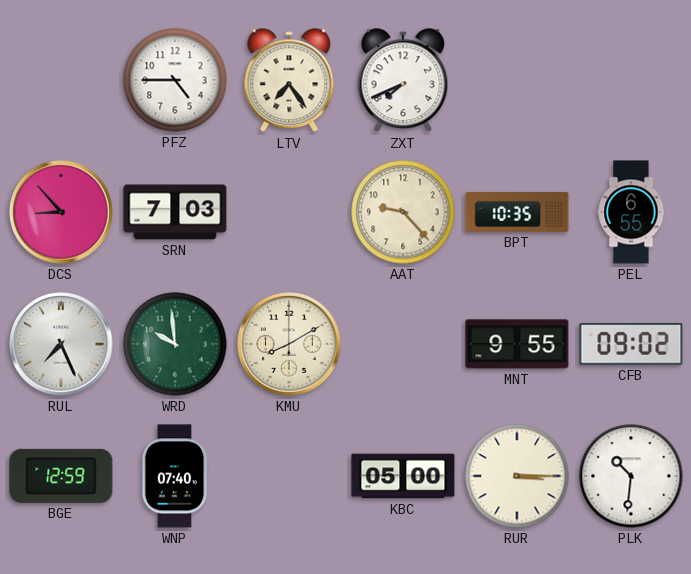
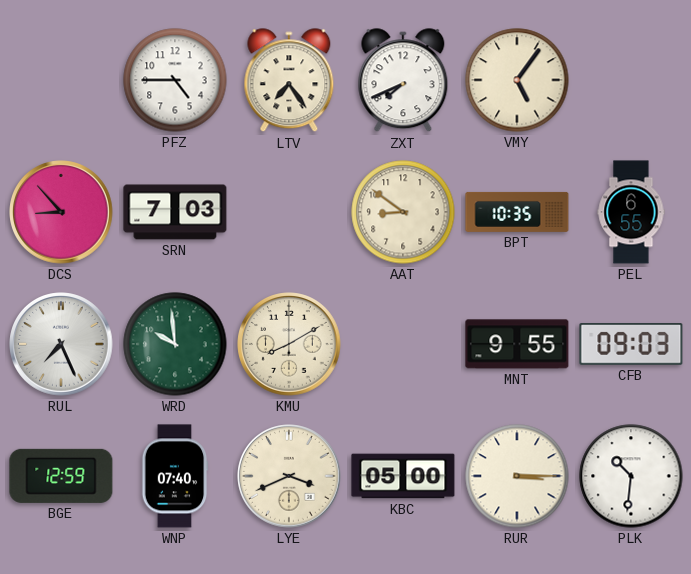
VMY: none -> 5:06 (517, 80)
AAT: 9:23 -> 8:51 (403, 212)
CFB: 09:02 -> 09:03 (631, 345)
LYE: none -> 3:41 (289, 476)
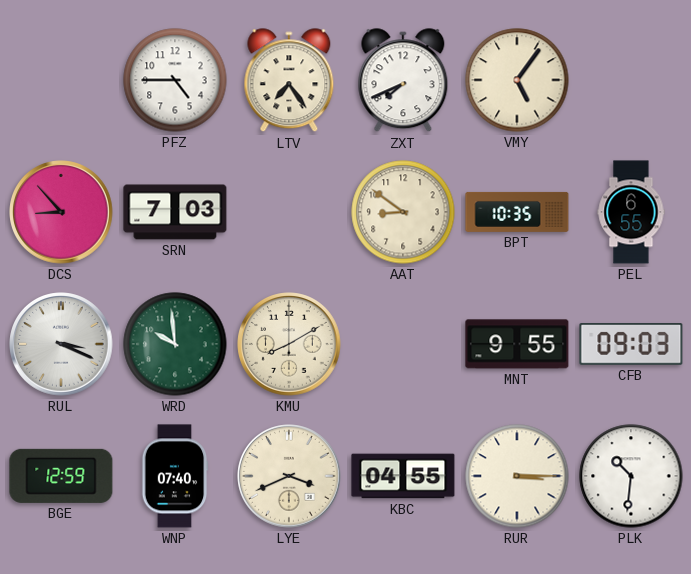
RUL: 7:26 -> 3:19 (61, 344)
KBC: 05:00 -> 04:55 (403, 476)
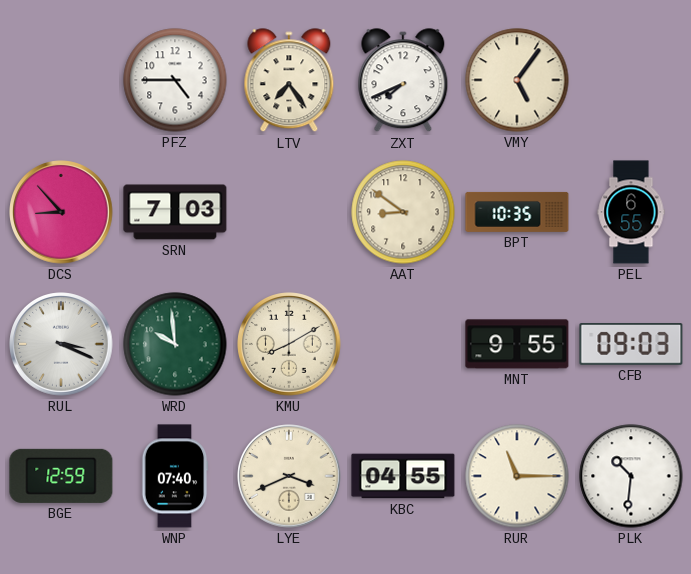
RUR: 3:15 -> 11:15 (517, 476)
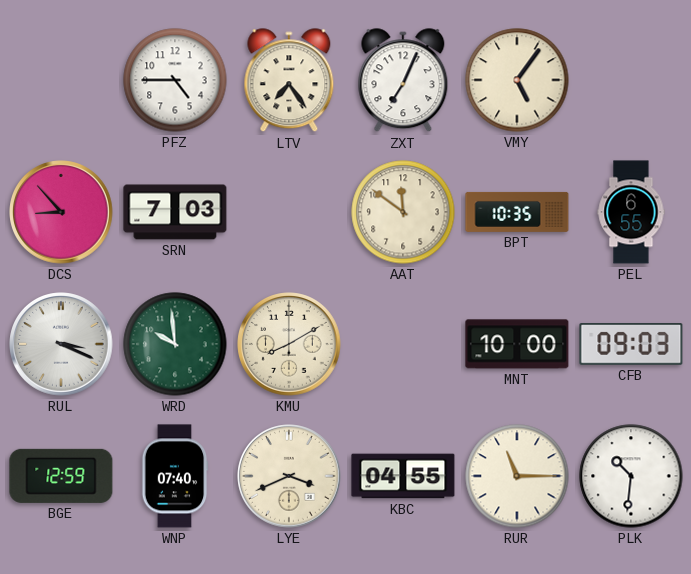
ZXT: 7:41 -> 7:04 (403, 81)
AAT: 8:51 -> 11:51 (403, 212)
MNT: 9:55 -> 10:00 (517, 344)
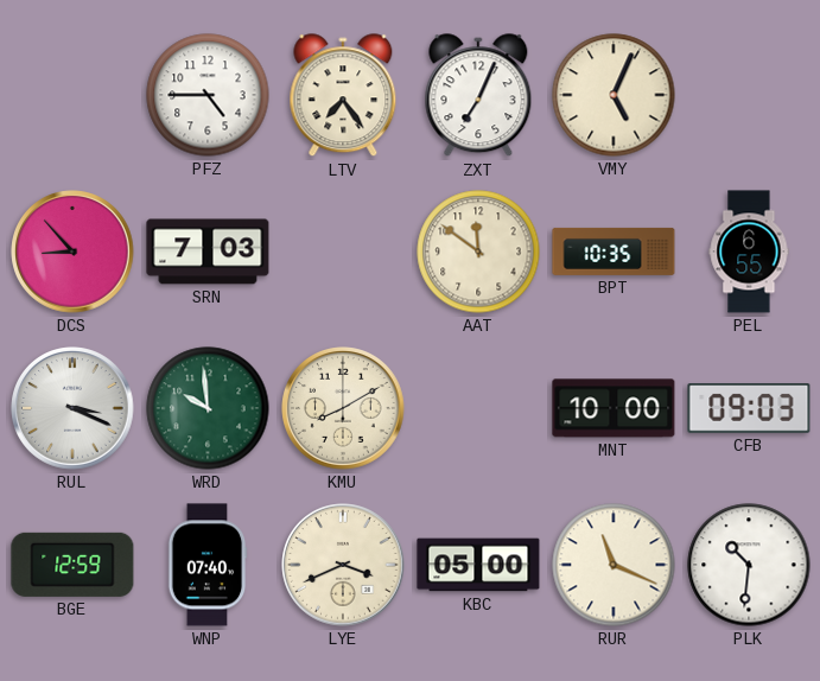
VMY: 5:06 -> 5:04 (614, 95)
KBC: 04:55 -> 05:00 (478, 565)
RUR: 11:15 -> 11:19 (614, 565)
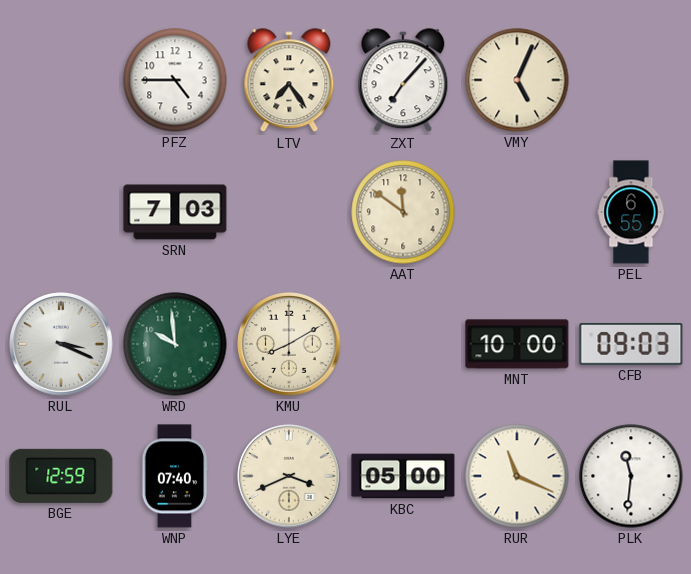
ZXT: 7:04 -> 7:07 (403, 81)
DCS: 8:53 -> none (72, 252)
BPT: 10:35 -> none (614, 252)
PLK: 10:31 -> 11:31 (631, 476)
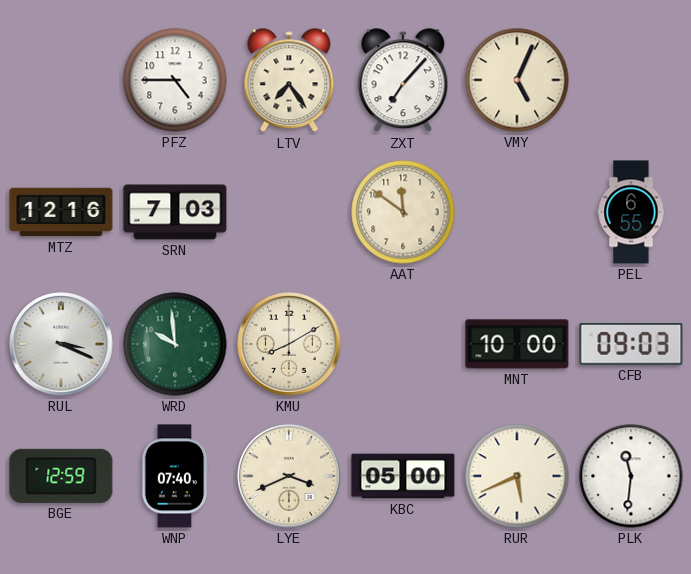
MTZ: none -> 12:16 (61, 212)
RUR: 11:19 -> 5:41 (517, 476)
